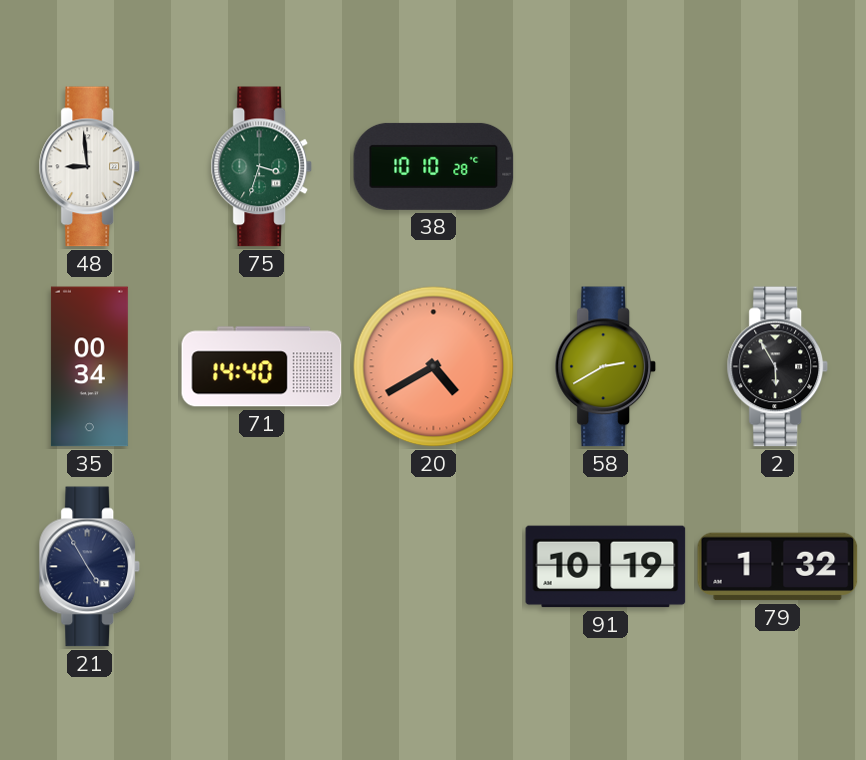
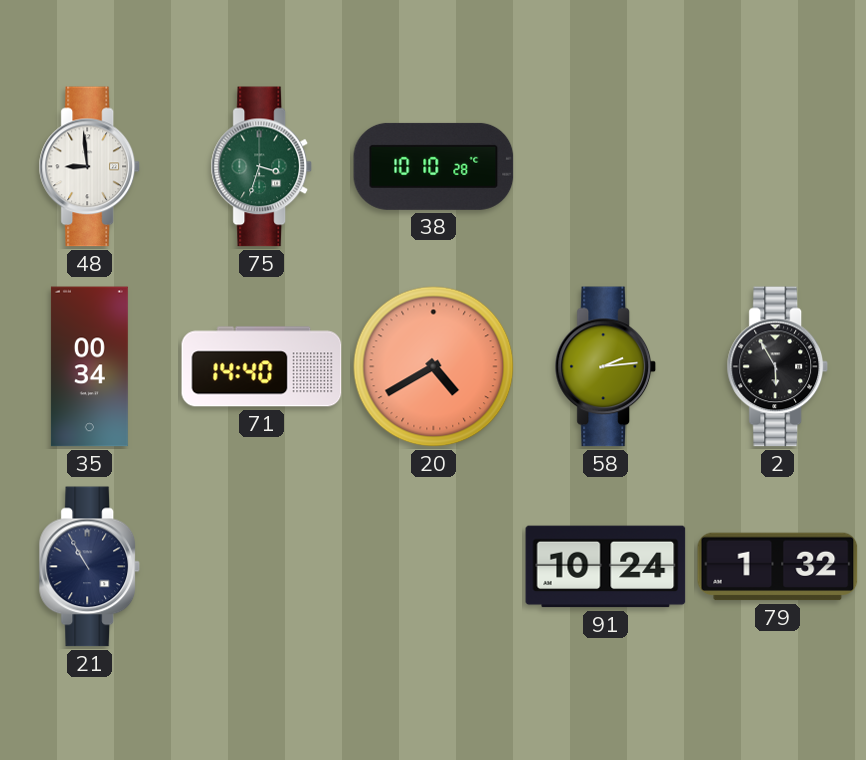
58: 2:40 -> 2:14 (606, 367)
21: 4:55 -> 10:55 (90, 567)
91: 10:19 -> 10:24 (606, 567)
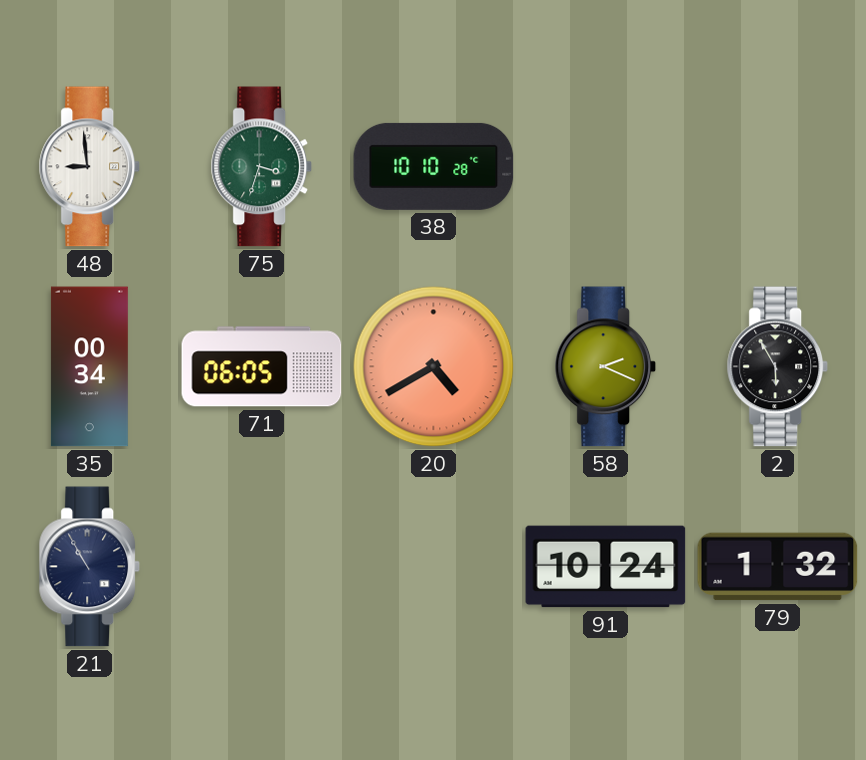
71: 14:40 -> 06:05 (262, 367)
58: 2:14 -> 2:19 (606, 367)
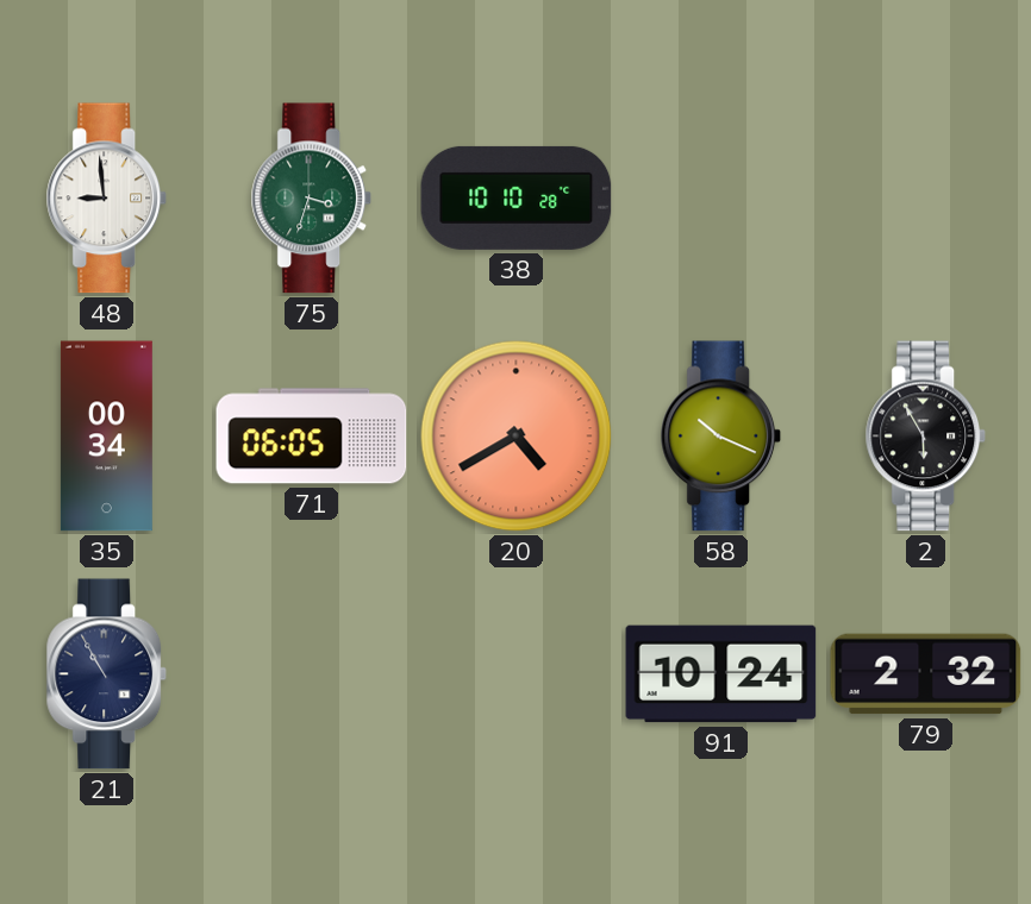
58: 2:19 -> 10:19 (721, 437)
79: 1:32 -> 2:32 (926, 674)
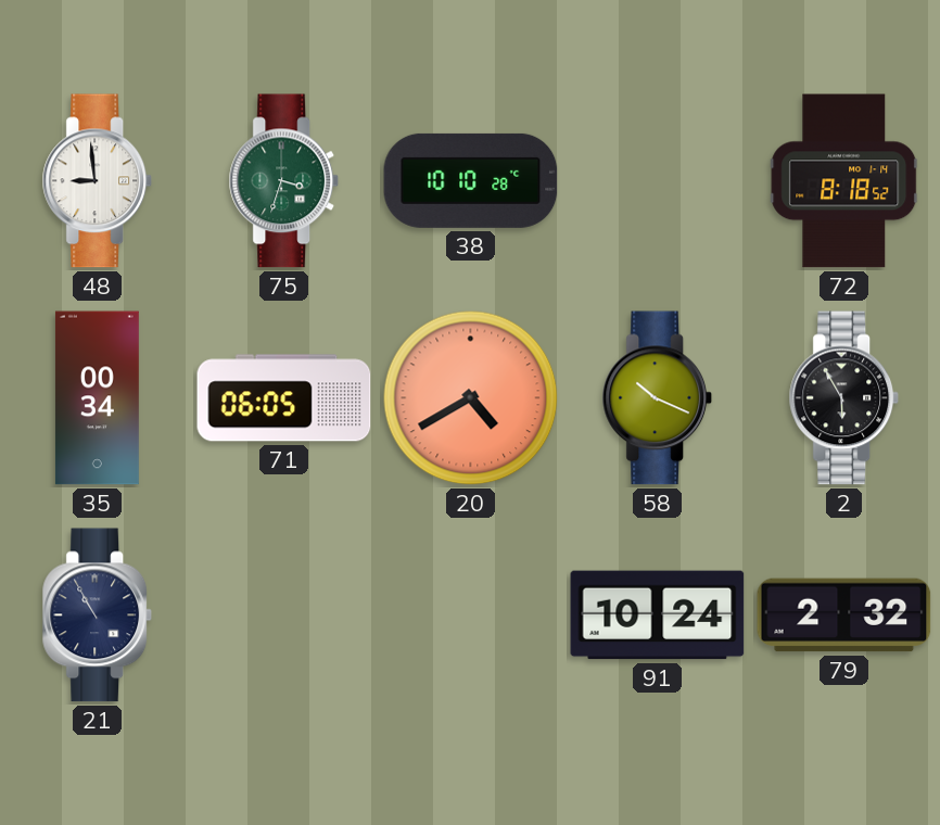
72: none -> 8:18 (844, 181)
